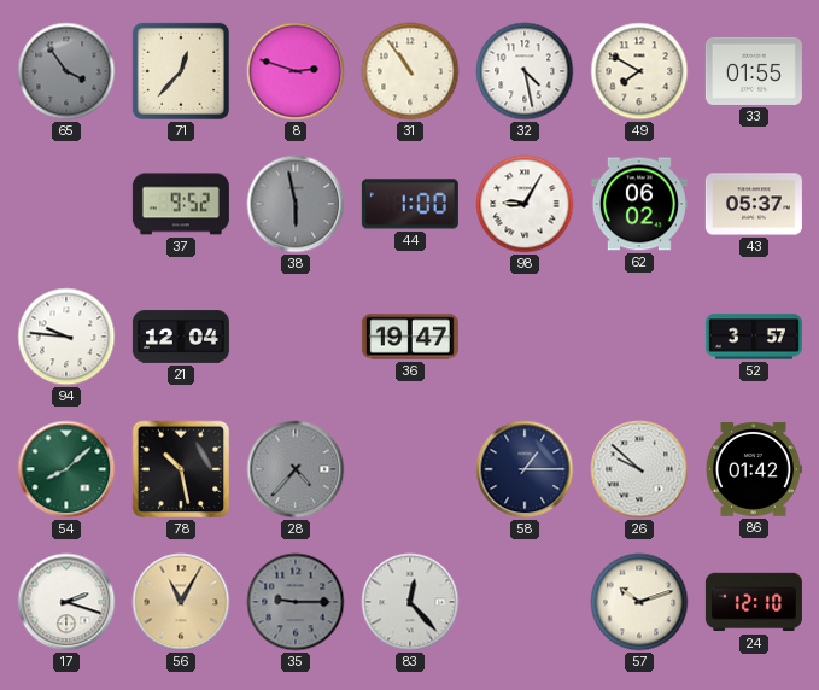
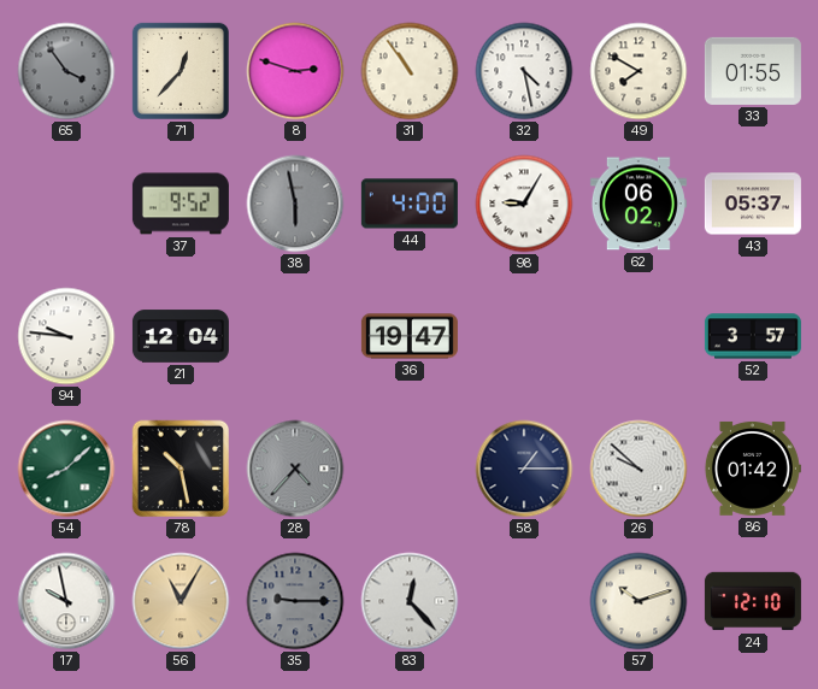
44: 1:00 -> 4:00 (410, 204)
17: 2:18 -> 9:58 (66, 601)
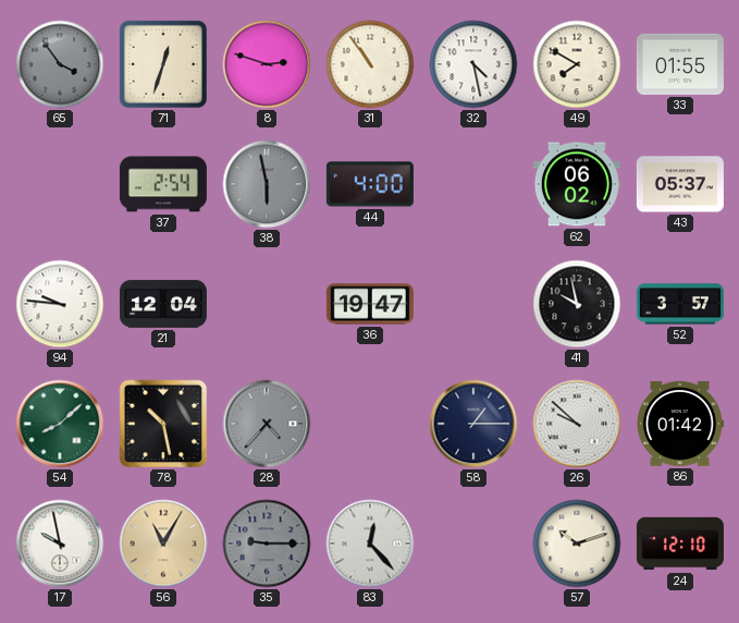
71: 12:37 -> 12:33 (163, 64)
37: 9:52 -> 2:54 (163, 184)
98: 9:05 -> none (524, 204)
41: none -> 9:58 (577, 304)
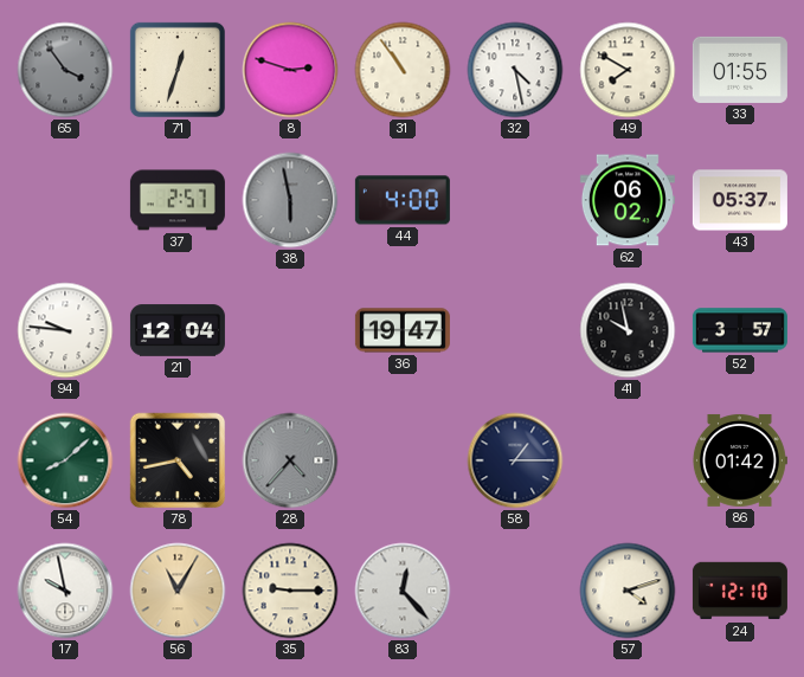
37: 2:54 -> 2:57 (178, 200)
78: 10:28 -> 4:43 (178, 460)
26: 9:52 -> none (577, 424)
35 dial: grey -> cream (290, 591)
57: 10:12 -> 4:12 (628, 591)
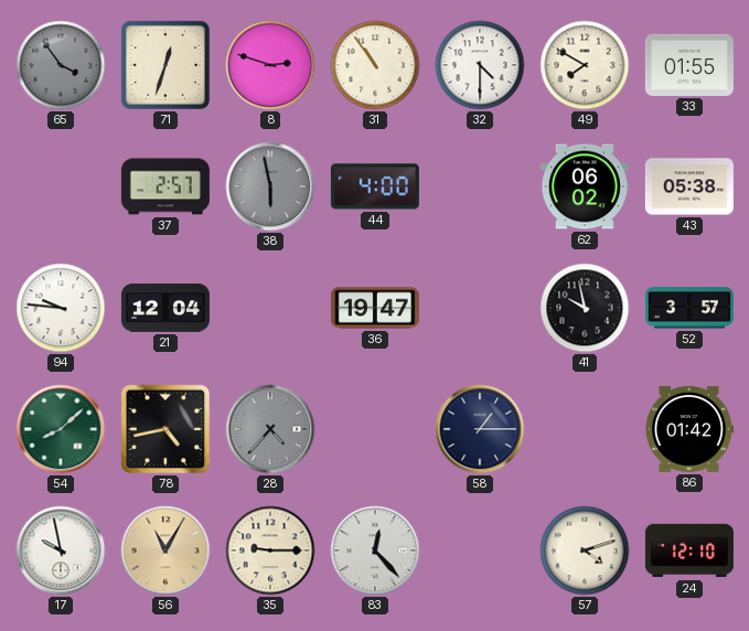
32: 4:28 -> 4:30 (480, 65)
43: 05:37 -> 05:38 (689, 186)
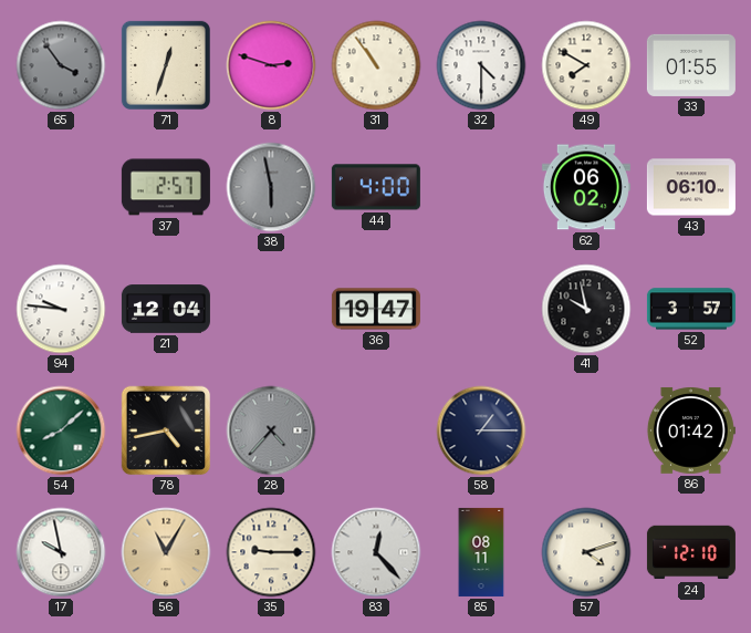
43: 05:38 -> 06:10 (691, 187)
85: none -> 08:11 (481, 552)
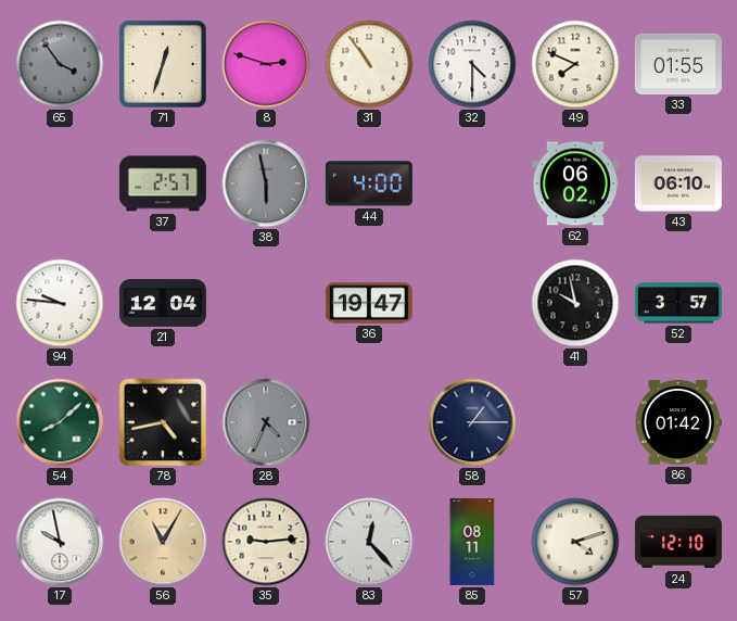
49: 7:50 -> 7:49 (575, 64)
28: 4:37 -> 4:34 (266, 422)
35: 9:15 -> 9:14 (266, 542)
